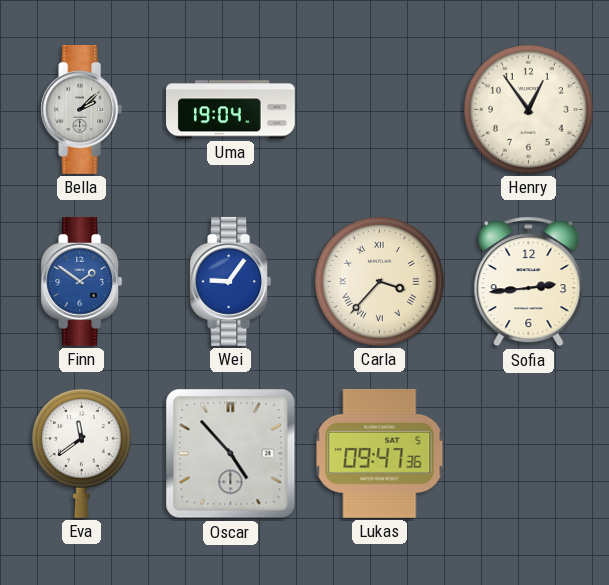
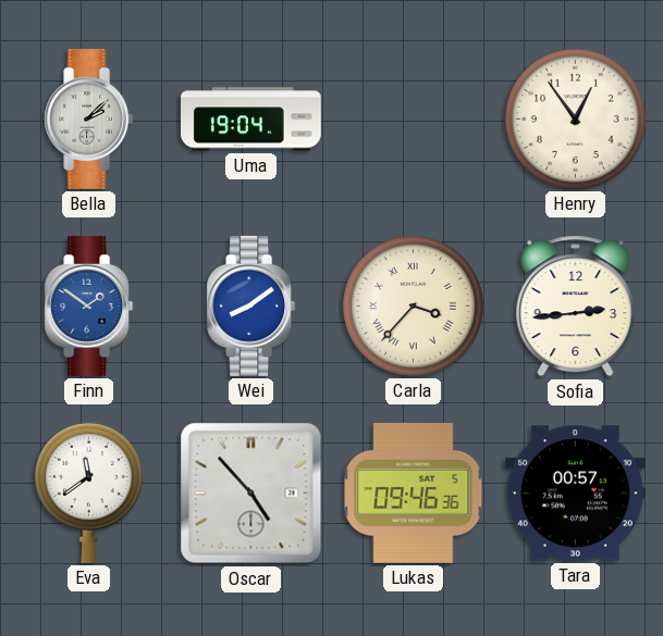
Wei: 9:06 -> 8:09 (251, 305)
Lukas: 09:47 -> 09:46 (414, 492)
Tara: none -> 00:57 (575, 494)
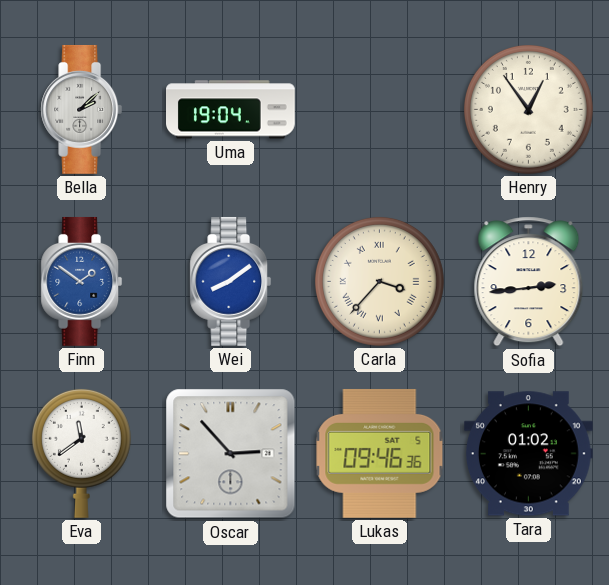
Oscar: 4:53 -> 2:53 (231, 454)
Tara: 00:57 -> 01:02 (528, 454)
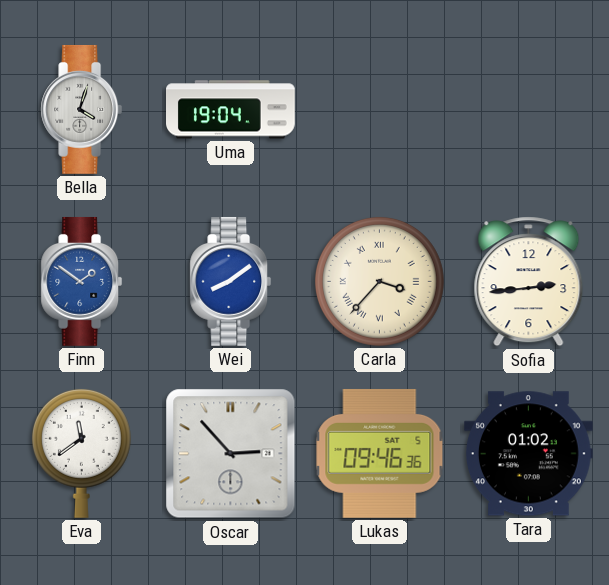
Bella: 2:08 -> 4:03 (82, 109)
Henry: 12:54 -> none (528, 109)
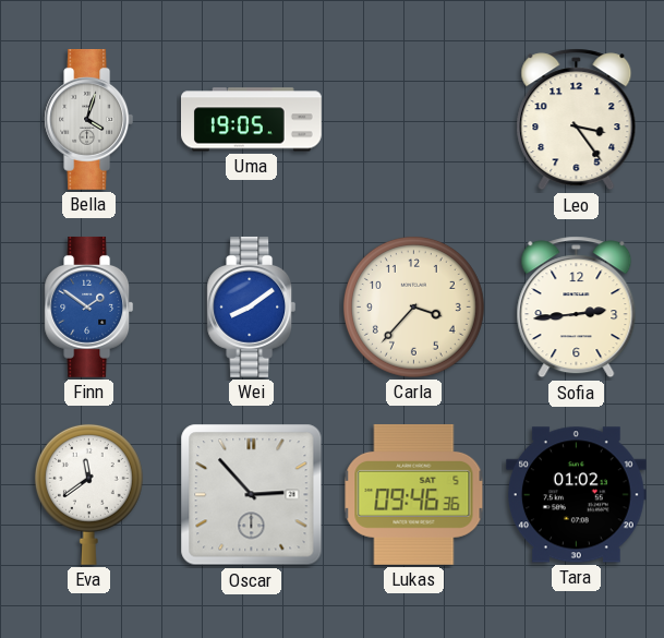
Uma: 19:04 -> 19:05 (252, 120)
Leo: none -> 3:24 (577, 120)
Carla numerals: Roman -> Arabic (413, 306)
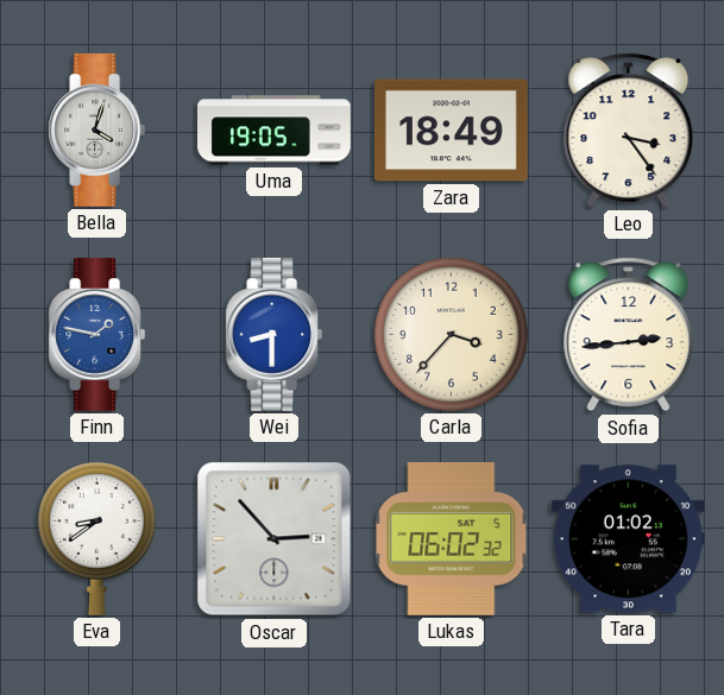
Zara: none -> 18:49 (451, 131)
Finn: 1:51 -> 1:47 (97, 334)
Wei: 8:09 -> 8:30 (275, 334)
Eva: 11:39 -> 8:39 (96, 538)
Lukas: 09:46 -> 06:02 (452, 538)
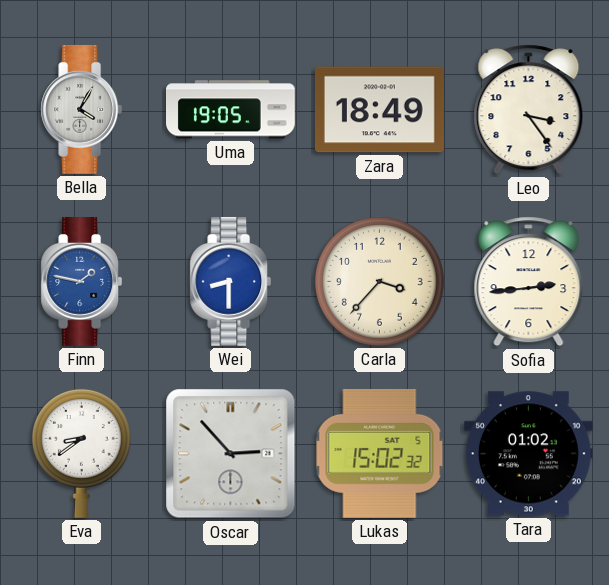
Bella: 4:03 -> 4:05 (82, 109)
Lukas: 06:02 -> 15:02 (380, 453)
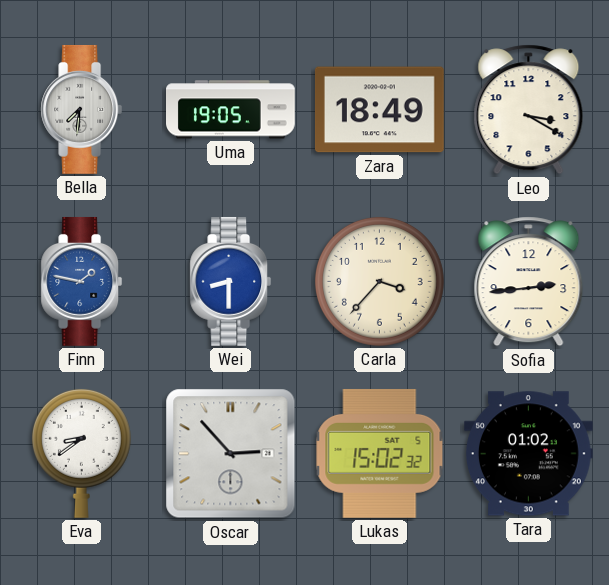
Bella: 4:05 -> 7:31 (82, 109)
Leo: 3:24 -> 3:20 (529, 110)
